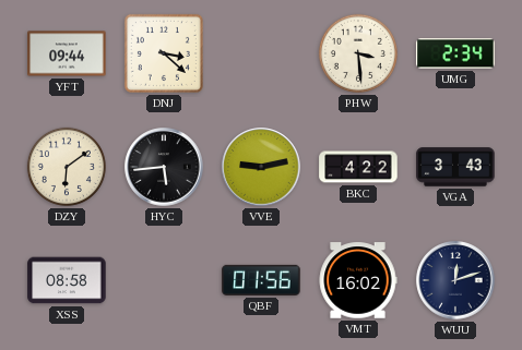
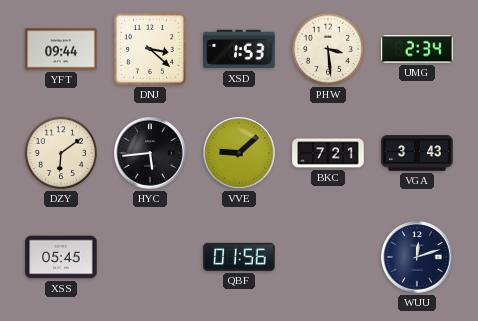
XSD: none -> 1:53 (239, 49)
VVE: 9:13 -> 9:08 (239, 153)
BKC: 4:22 -> 7:21 (328, 153)
XSS: 08:58 -> 05:45 (61, 257)
VMT: 16:02 -> none (358, 280)
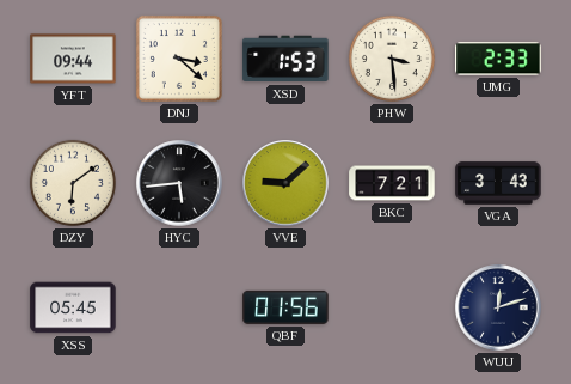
UMG: 2:34 -> 2:33 (498, 59)
